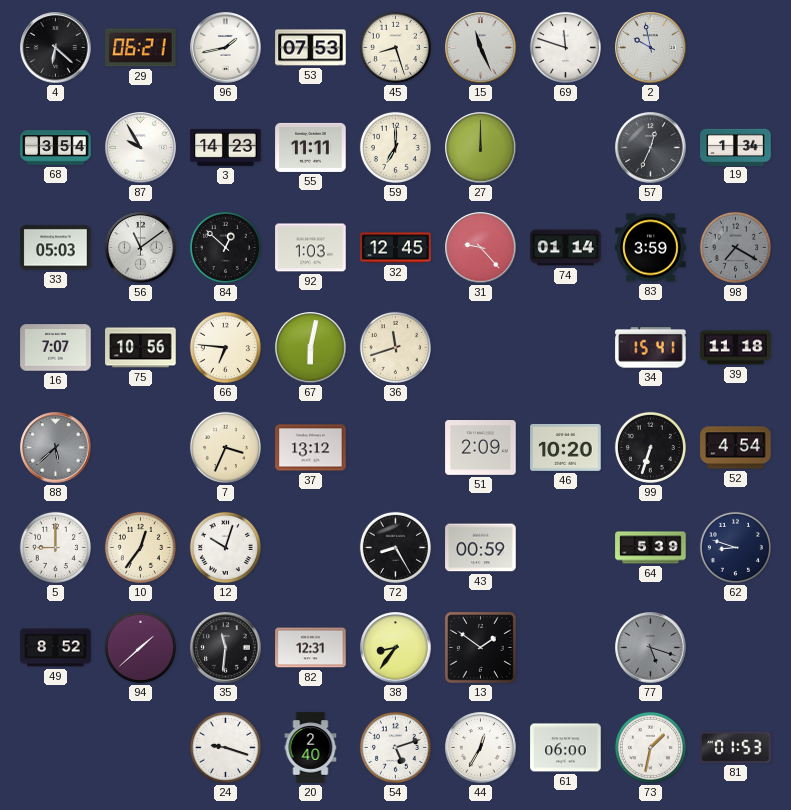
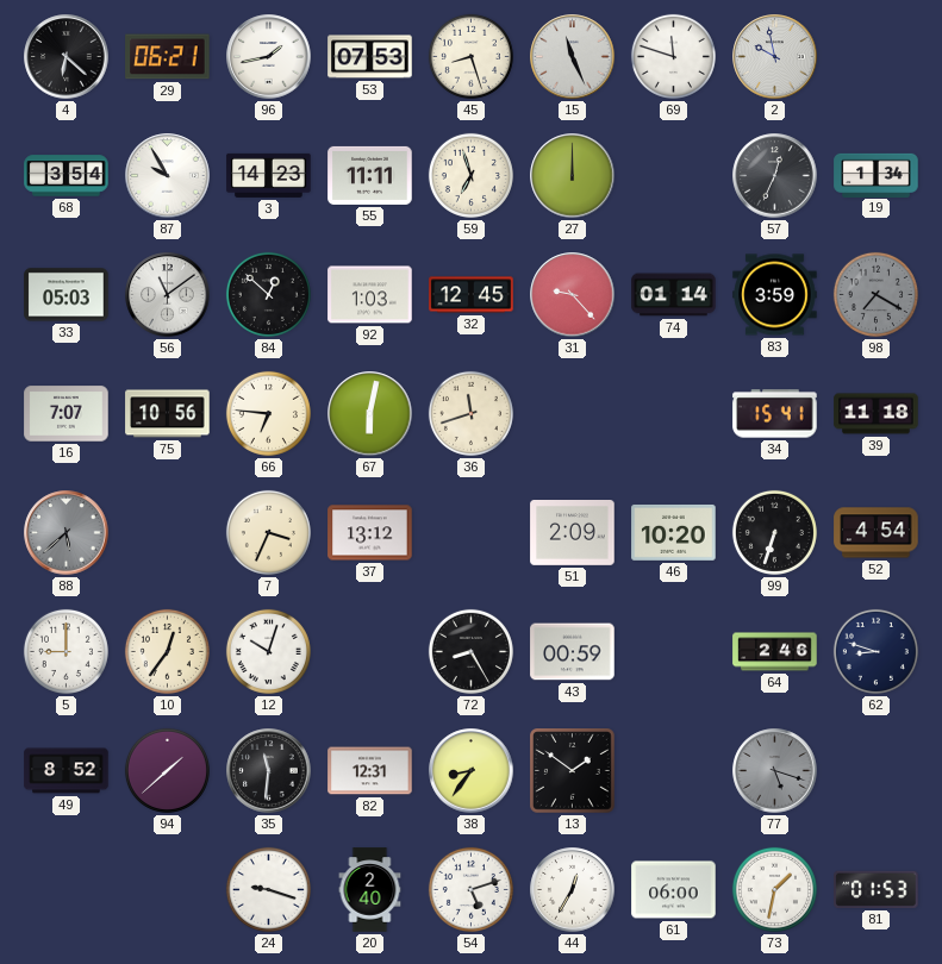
59: 7:00 -> 6:57 (470, 175)
64: 5:39 -> 2:46 (775, 652)
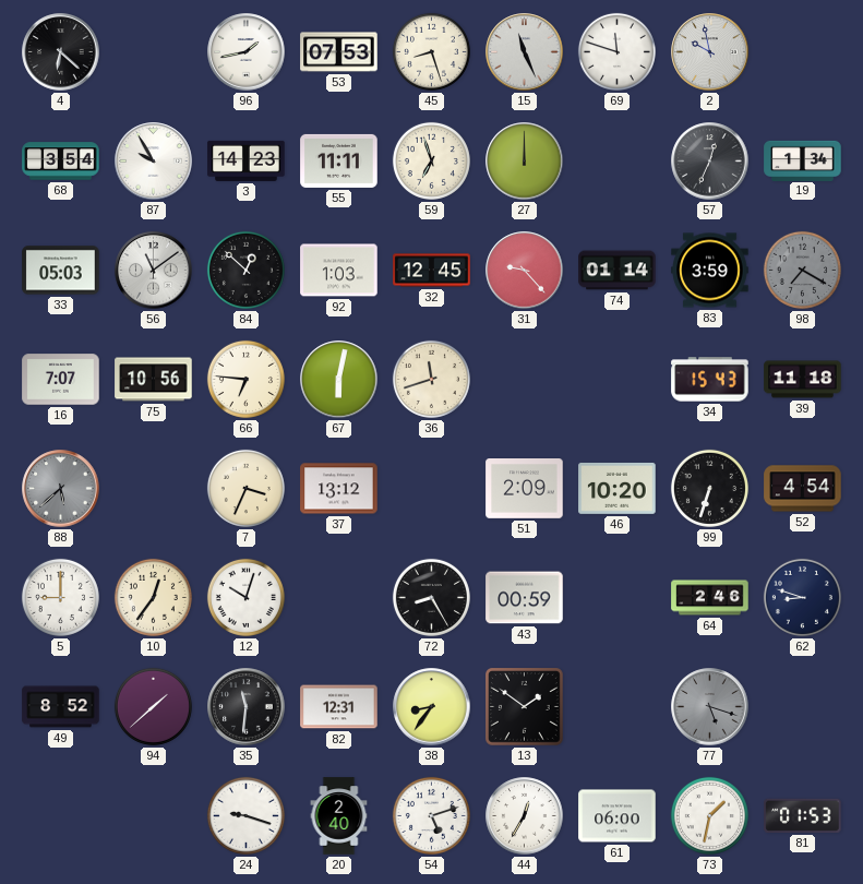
29: 06:21 -> none (168, 57)
34: 15:41 -> 15:43 (710, 380)
